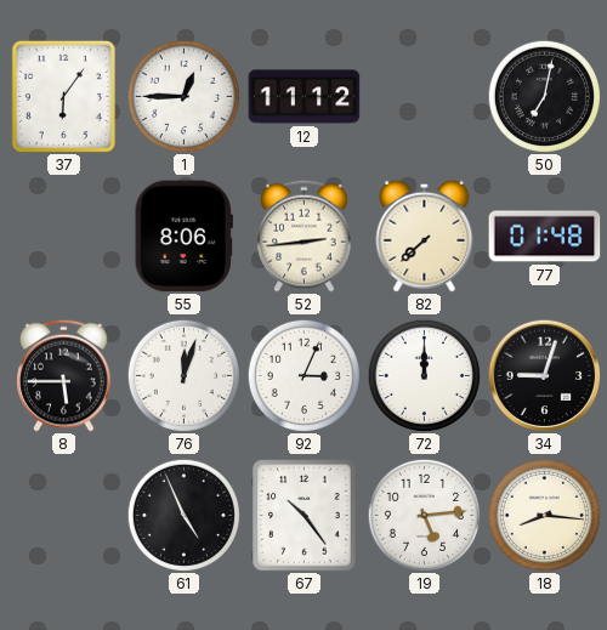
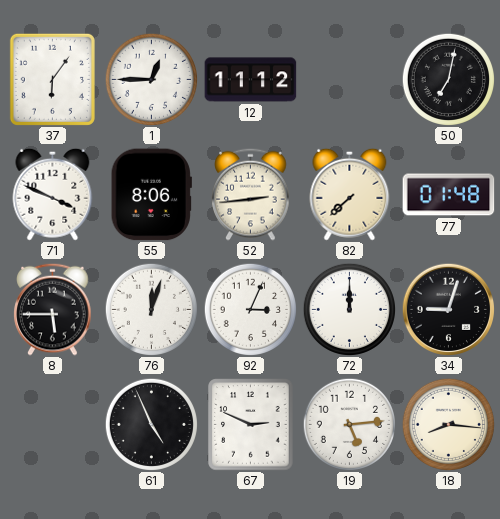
71: none -> 3:49 (53, 194)
67: 10:24 -> 2:49 (251, 425)
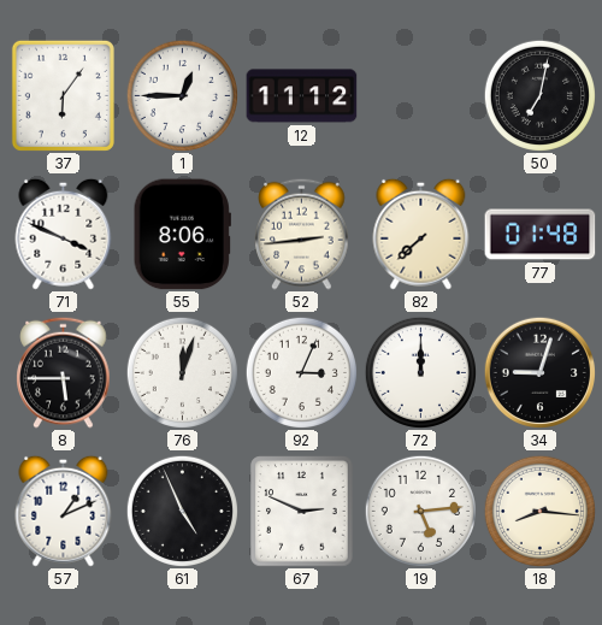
57: none -> 1:11 (64, 511)
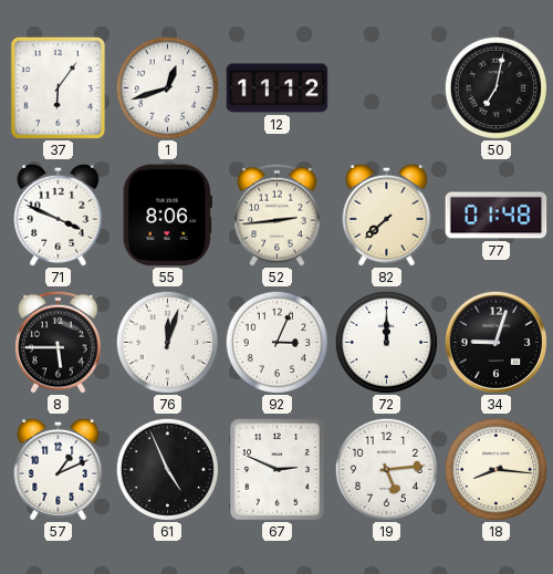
1: 12:45 -> 12:42 (167, 87)
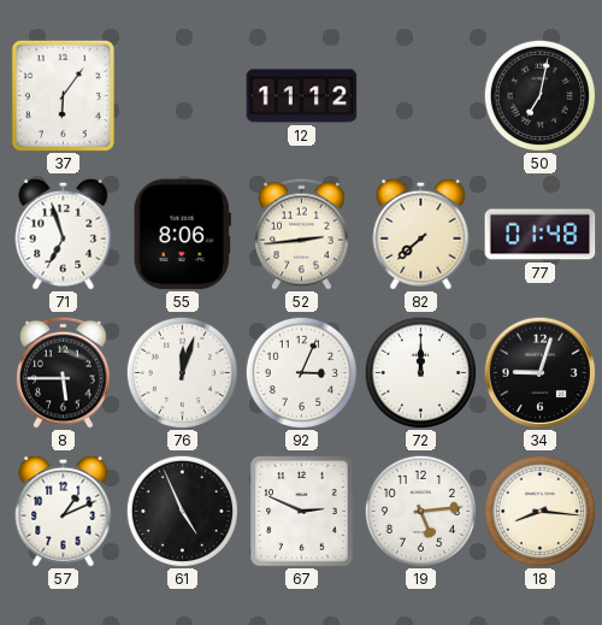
1: 12:42 -> none (167, 87)
71: 3:49 -> 6:57 (64, 234)
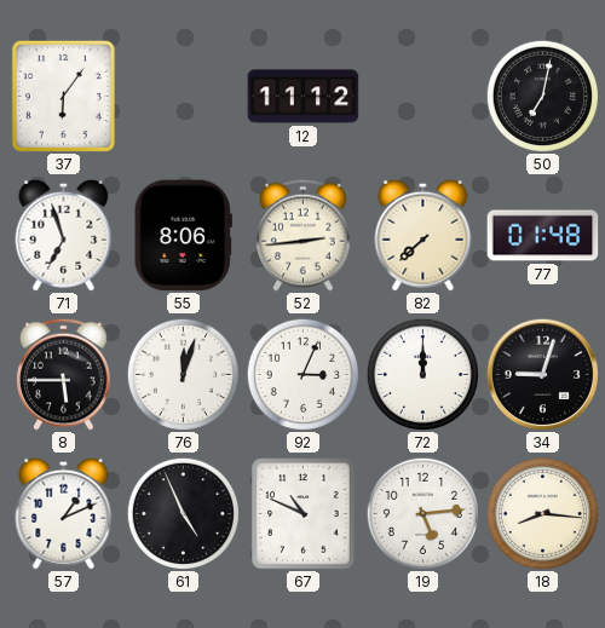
67: 2:49 -> 10:49 (304, 514)
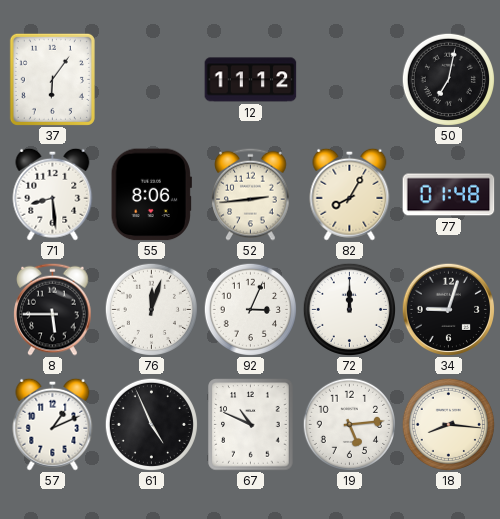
71: 6:57 -> 8:29 (53, 194)
82: 7:38 -> 8:05 (350, 194)
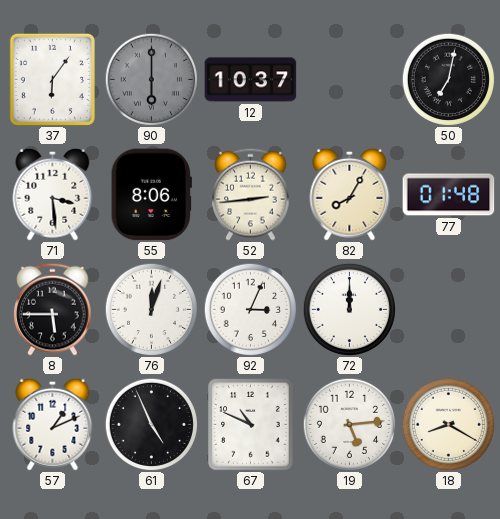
90: none -> 6:00 (151, 79)
12: 11:12 -> 10:37 (251, 80)
71: 8:29 -> 3:29 (53, 194)
34: 9:03 -> none (448, 309)
18: 8:16 -> 8:20 (448, 424)
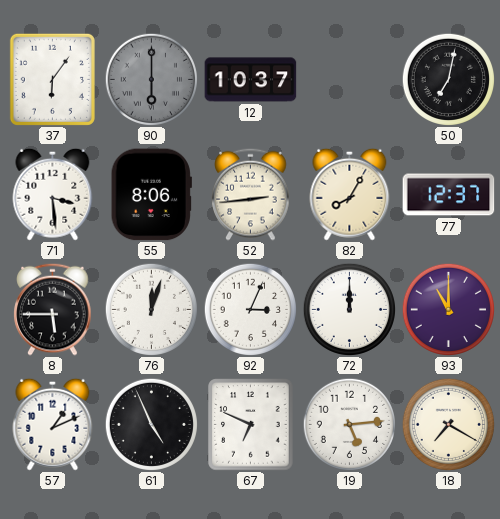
77: 01:48 -> 12:37 (449, 195)
93: none -> 11:00 (448, 309)
67: 10:49 -> 6:49 (251, 425)
18: 8:20 -> 7:20 (448, 424)
